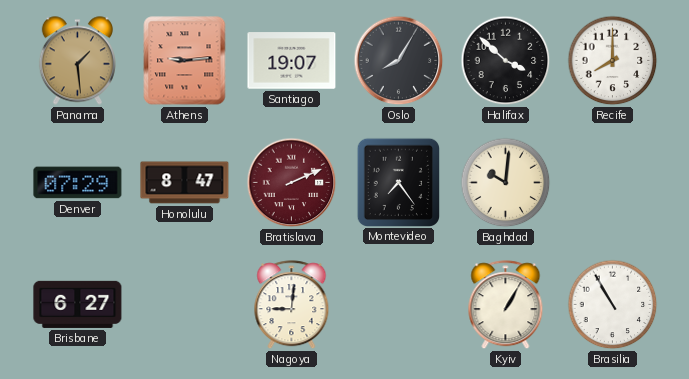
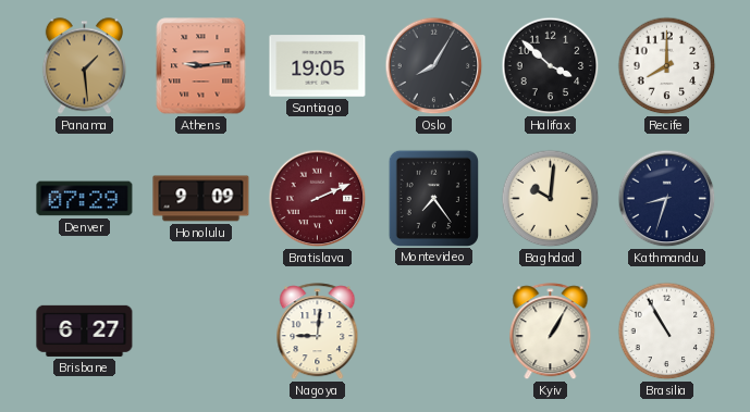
Santiago: 19:07 -> 19:05 (318, 66)
Honolulu: 8:47 -> 9:09 (201, 199)
Kathmandu: none -> 8:33 (667, 199)
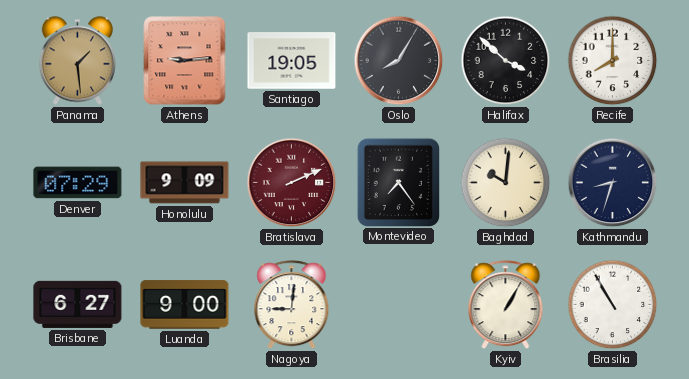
Luanda: none -> 9:00 (185, 305)
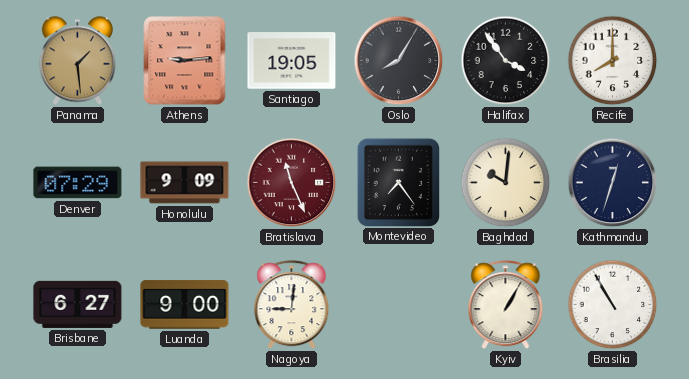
Halifax: 3:52 -> 3:54 (506, 61)
Bratislava: 2:11 -> 11:26 (292, 183)
Kathmandu: 8:33 -> 12:33 (613, 183)
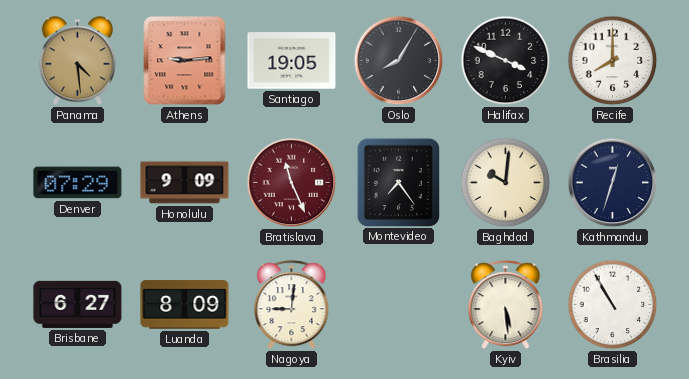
Panama: 1:29 -> 4:29 (77, 61)
Halifax: 3:54 -> 3:49 (506, 61)
Luanda: 9:00 -> 8:09 (185, 305)
Kyiv: 1:05 -> 5:29 (506, 305)
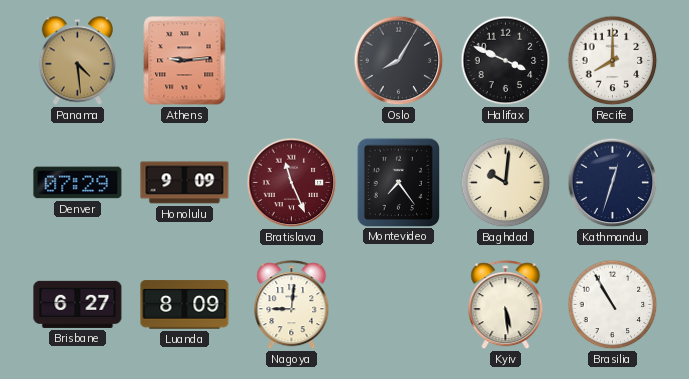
Santiago: 19:05 -> none (292, 61)
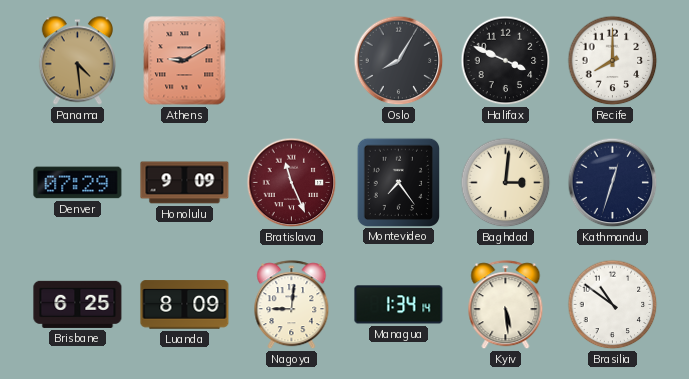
Athens: 9:14 -> 9:10 (185, 61)
Baghdad: 10:01 -> 3:01 (506, 183)
Brisbane: 6:27 -> 6:25 (78, 304)
Managua: none -> 1:34 (399, 305)
Brasilia: 10:55 -> 10:51 (613, 305)
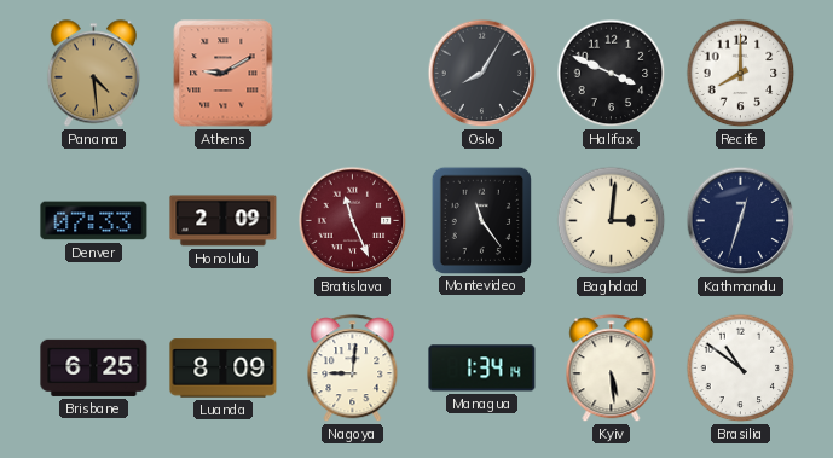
Denver: 07:29 -> 07:33 (94, 221)
Honolulu: 9:09 -> 2:09 (224, 221)
Montevideo: 7:24 -> 11:24 (481, 220)
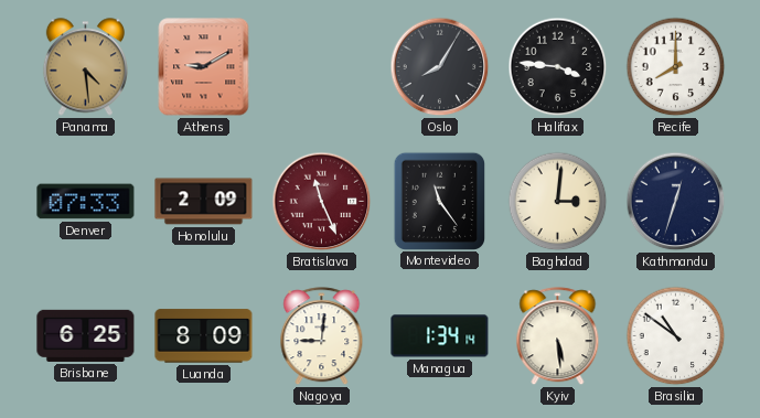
Halifax: 3:49 -> 3:46 (558, 67)
